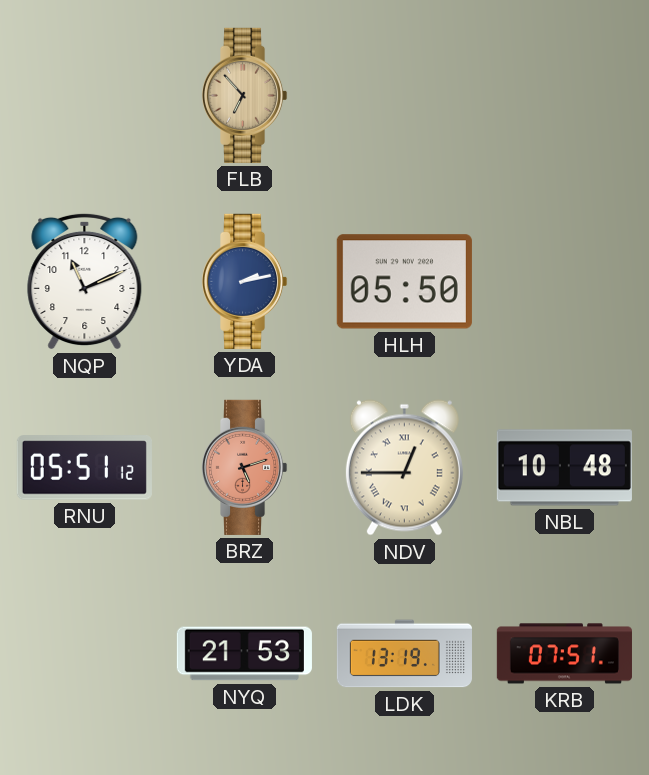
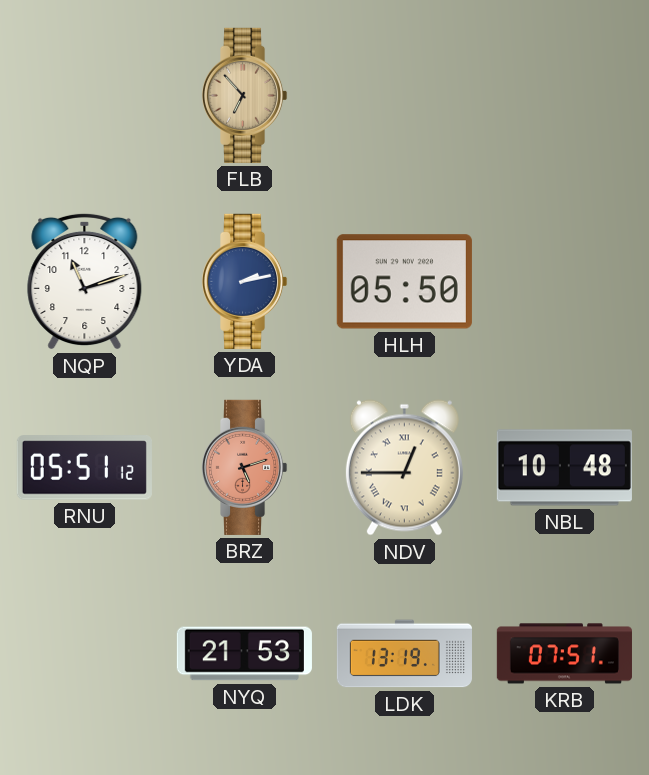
NQP: 11:11 -> 11:12 (85, 281)
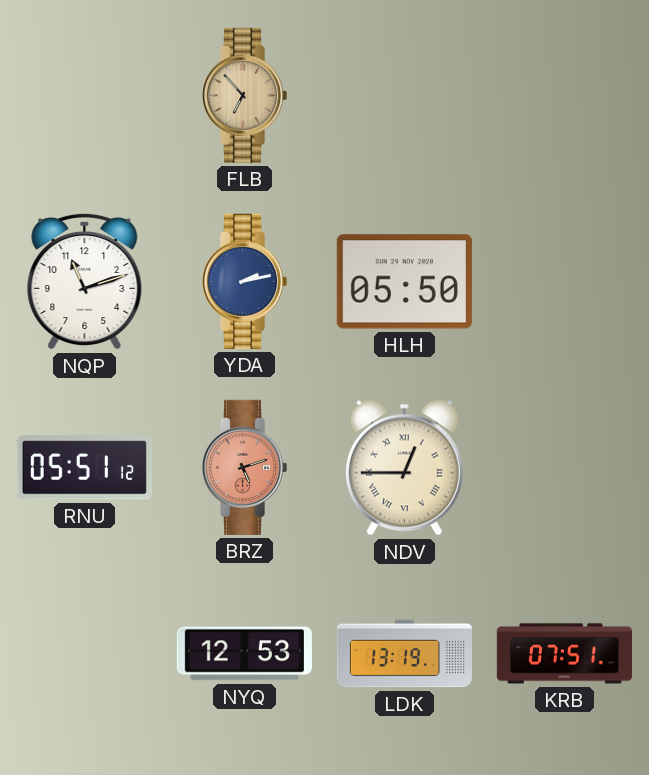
NBL: 10:48 -> none (564, 468)
NYQ: 21:53 -> 12:53 (244, 654)
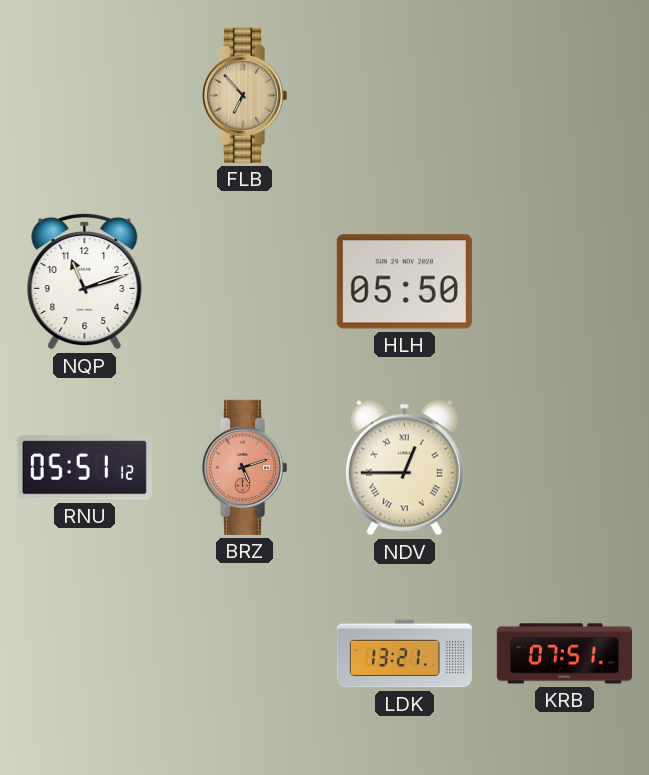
YDA: 2:13 -> none (244, 281)
NYQ: 12:53 -> none (244, 654)
LDK: 13:19 -> 13:21 (404, 654)
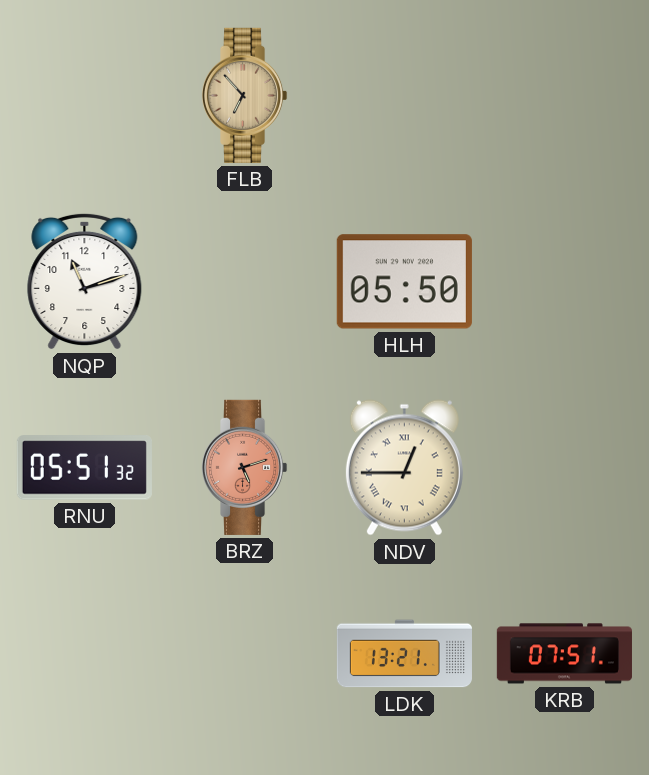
RNU: 05:51:12 -> 05:51:32 (84, 468)
